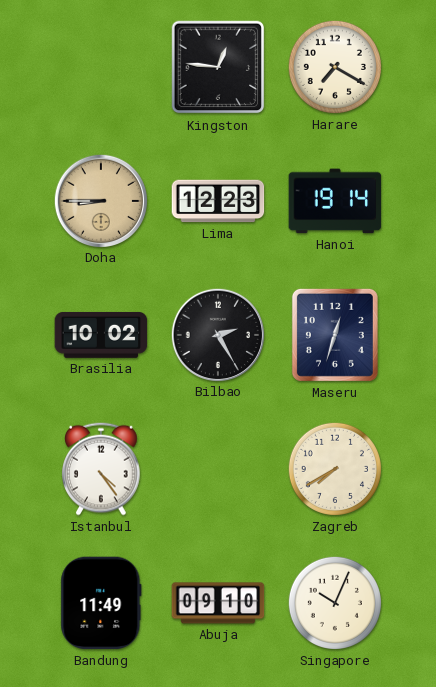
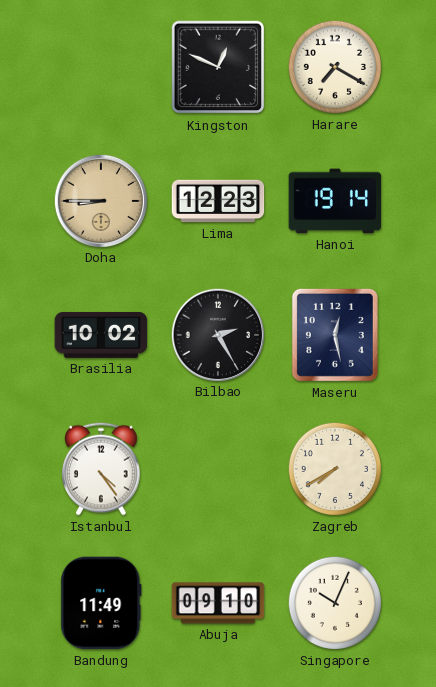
Kingston: 12:46 -> 12:49 (218, 67)
Maseru: 12:33 -> 12:28 (335, 335)
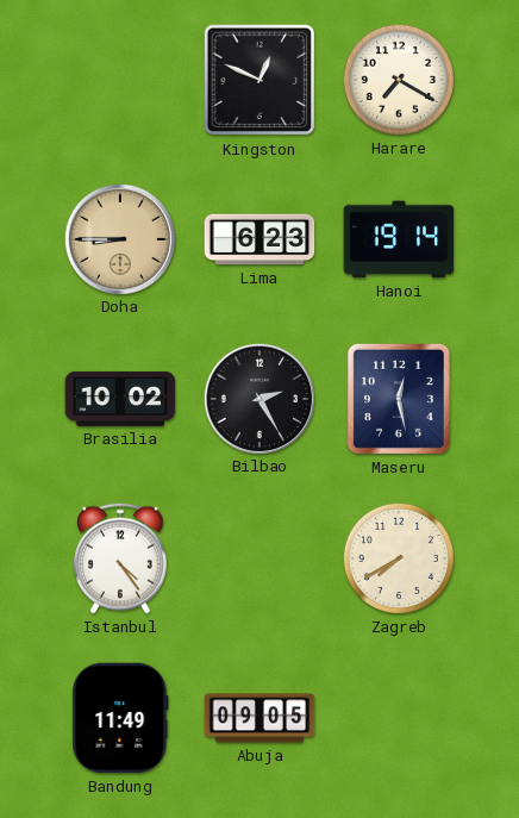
Lima: 12:23 -> 6:23 (259, 239)
Abuja: 09:10 -> 09:05 (259, 718)
Singapore: 10:04 -> none (335, 603)
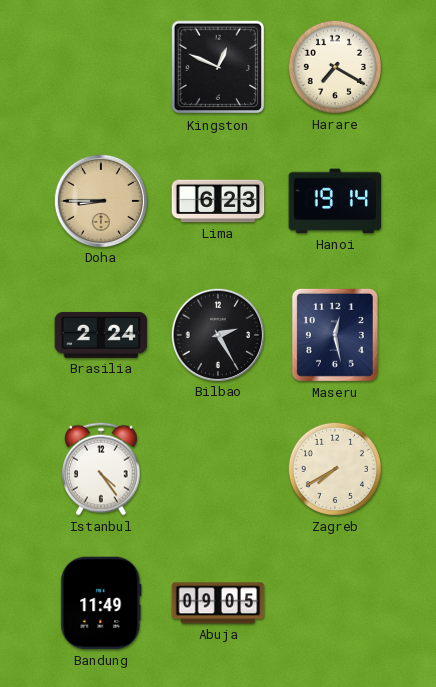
Brasilia: 10:02 -> 2:24 (101, 335)
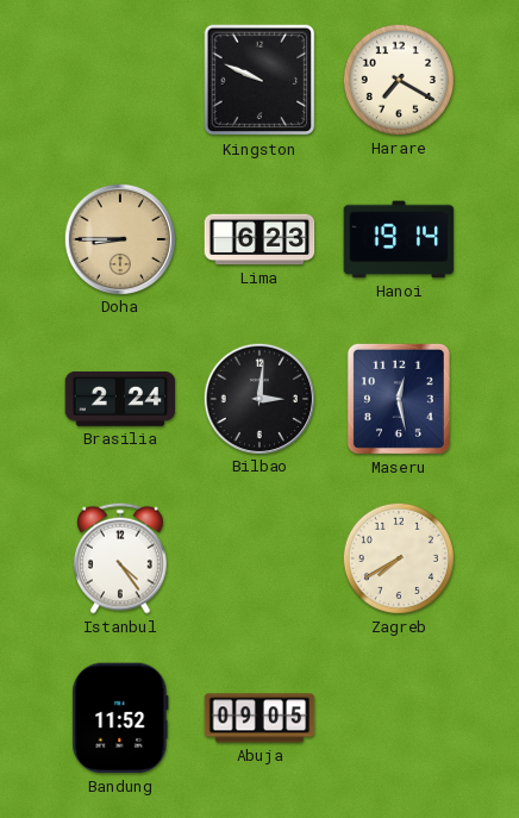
Kingston: 12:49 -> 9:49 (259, 80)
Bilbao: 2:25 -> 3:01 (258, 398)
Bandung: 11:49 -> 11:52 (120, 718)
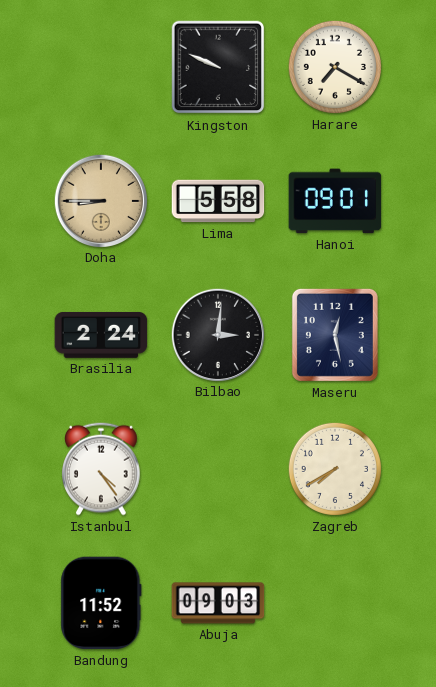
Lima: 6:23 -> 5:58 (218, 201)
Hanoi: 19:14 -> 09:01 (335, 201)
Abuja: 09:05 -> 09:03 (218, 603)
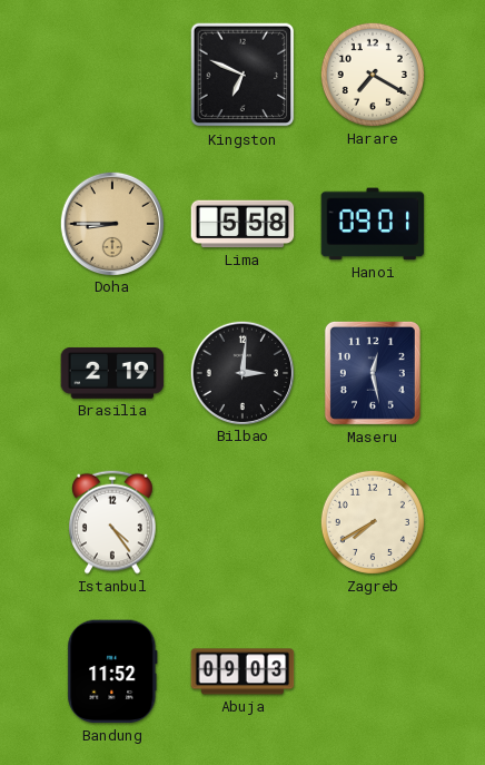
Kingston: 9:49 -> 6:49 (242, 75)
Brasilia: 2:24 -> 2:19 (112, 373)
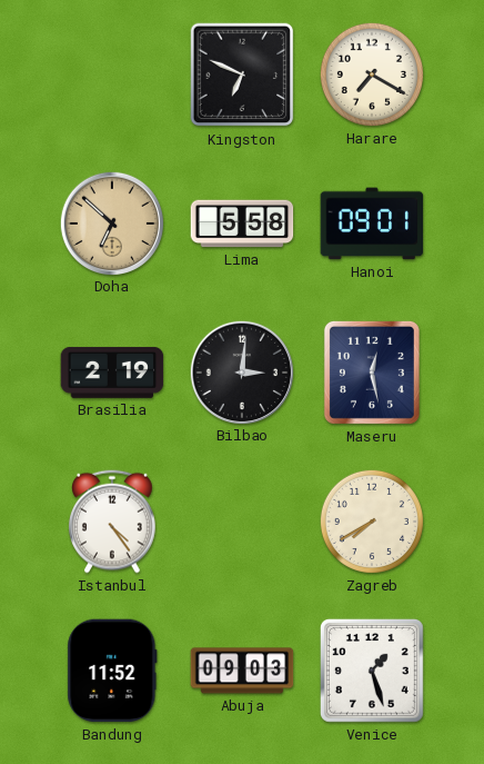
Doha: 8:45 -> 6:52 (111, 222)
Venice: none -> 1:27 (372, 671)
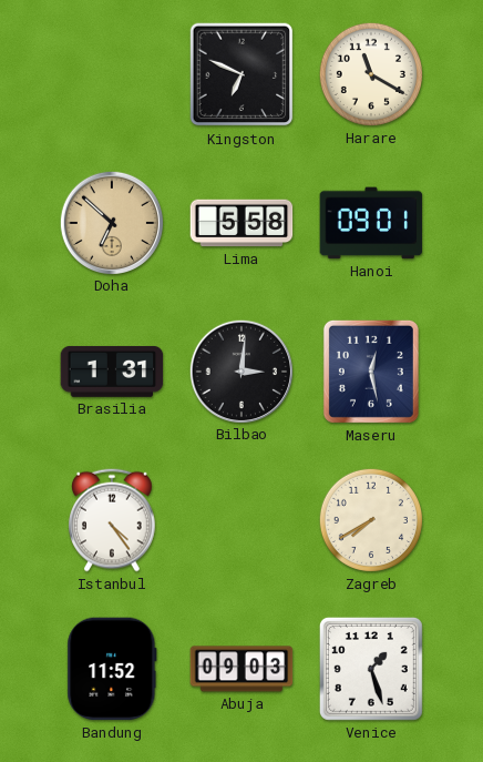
Harare: 7:20 -> 11:20 (371, 74)
Brasilia: 2:19 -> 1:31 (112, 372)
